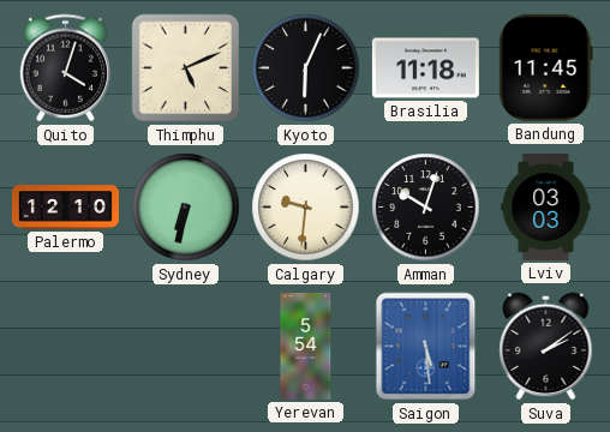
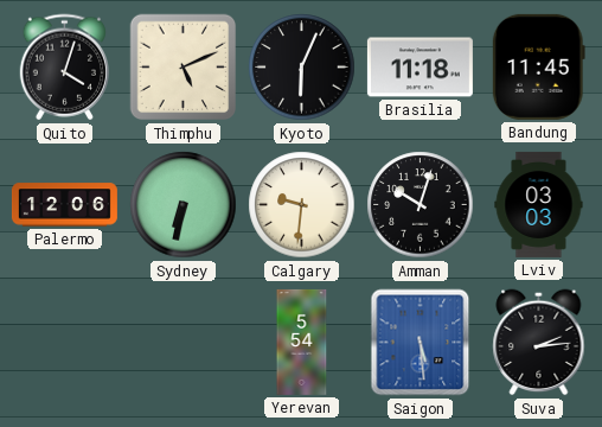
Palermo: 12:10 -> 12:06 (64, 205)
Suva: 2:09 -> 2:14 (539, 343)
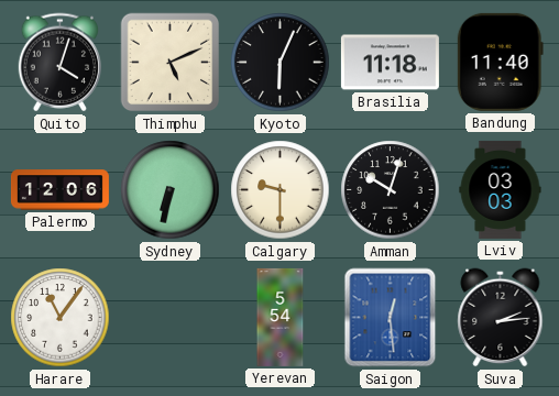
Bandung: 11:45 -> 11:40 (500, 62)
Calgary: 9:31 -> 9:30 (281, 190)
Harare: none -> 11:06 (61, 318)
Saigon: 5:29 -> 12:29 (391, 318)
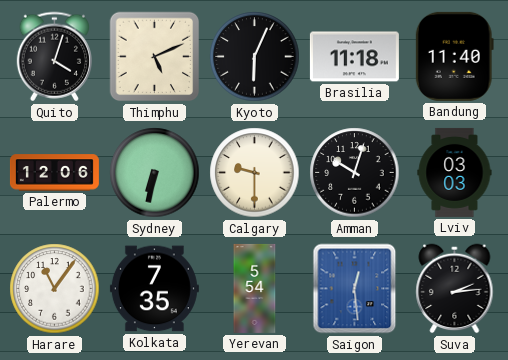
Kolkata: none -> 7:35 (154, 289)
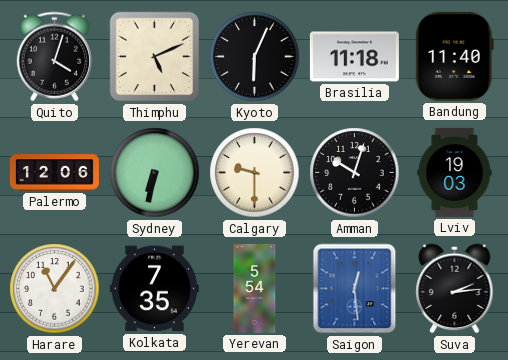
Lviv: 03:03 -> 19:03 (455, 172)
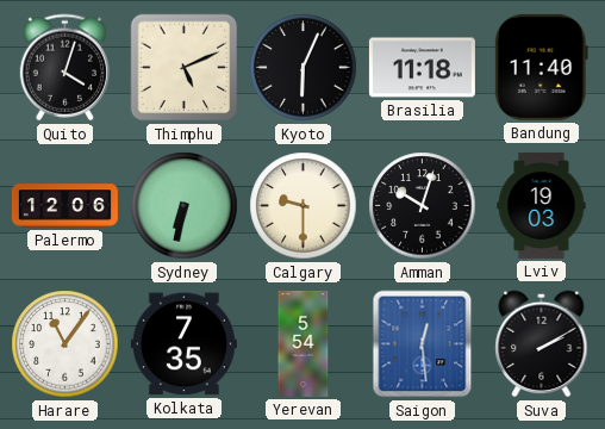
Suva: 2:14 -> 2:10 (542, 344)
